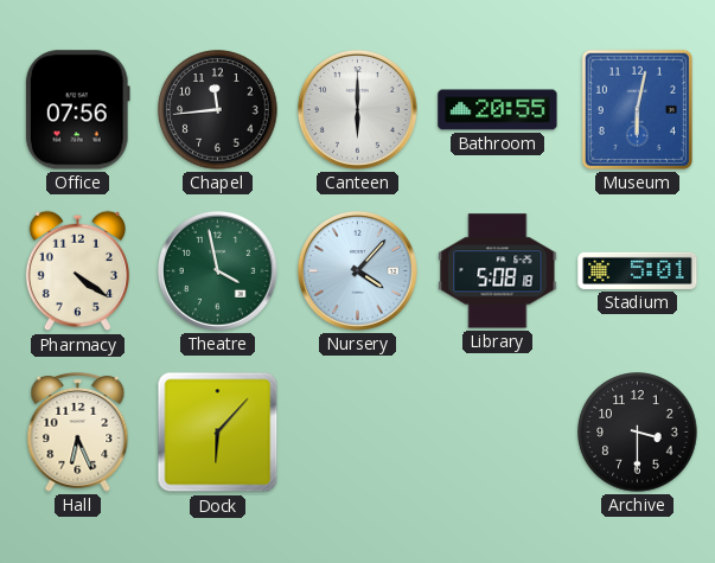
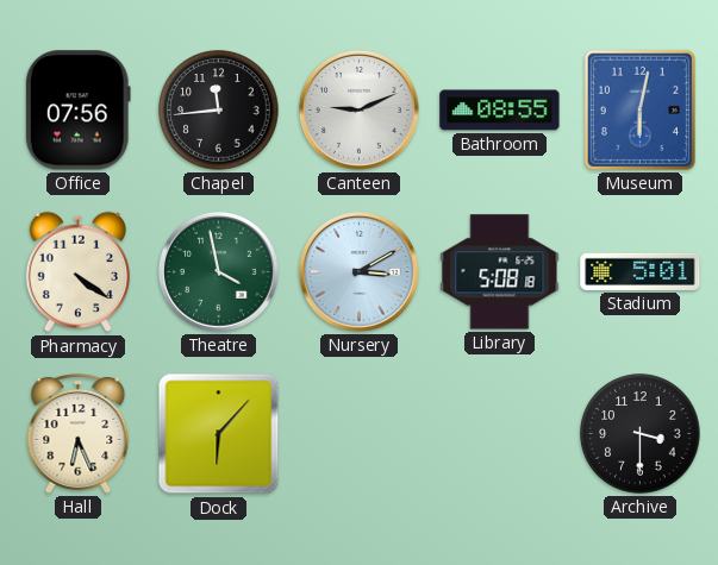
Canteen: 6:00 -> 9:11 (358, 109)
Bathroom: 20:55 -> 08:55 (500, 111)
Nursery: 4:07 -> 3:10 (358, 271)
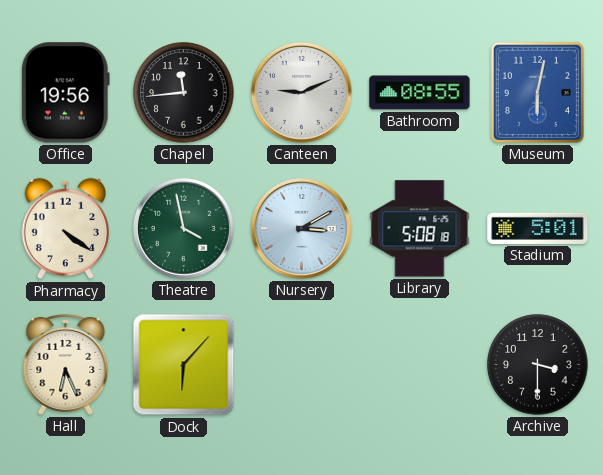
Office: 07:56 -> 19:56 (65, 93)
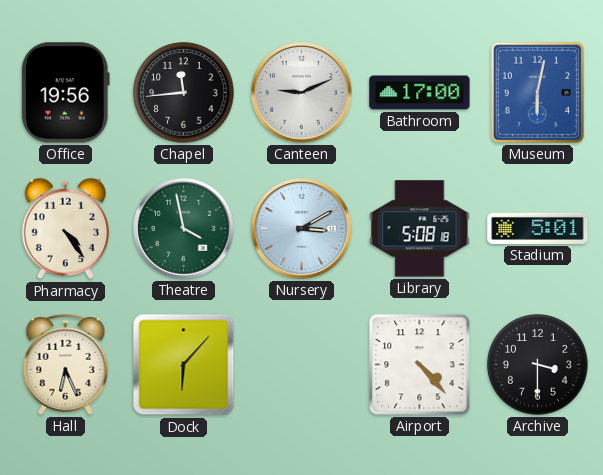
Bathroom: 08:55 -> 17:00 (420, 93)
Pharmacy: 4:21 -> 4:24 (65, 229)
Airport: none -> 4:23 (420, 365)
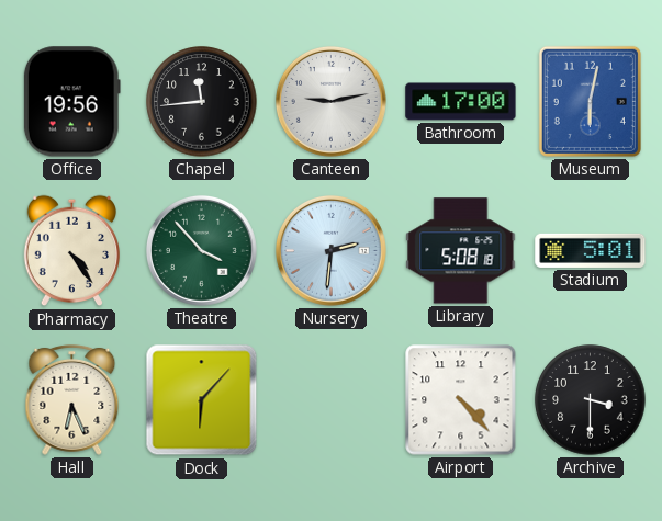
Canteen: 9:11 -> 9:13 (330, 101)
Theatre: 3:58 -> 3:53 (201, 250)
Nursery: 3:10 -> 2:31 (330, 250)
